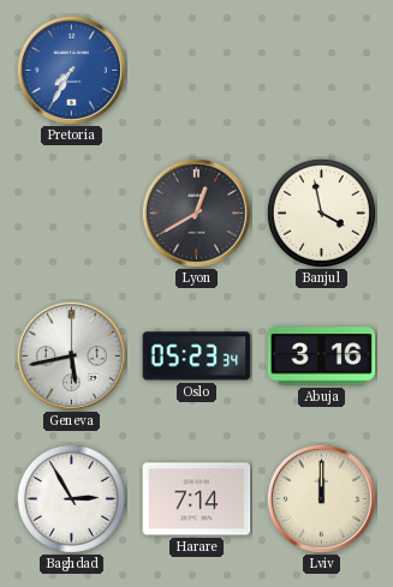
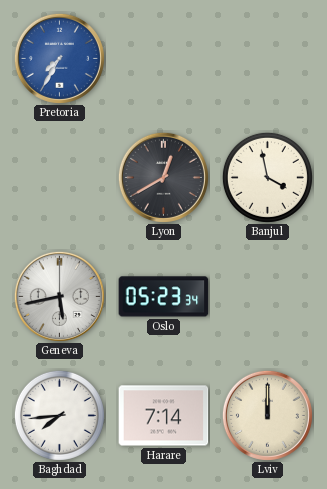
Abuja: 3:16 -> none (322, 357)
Baghdad: 2:55 -> 7:44 (59, 415)
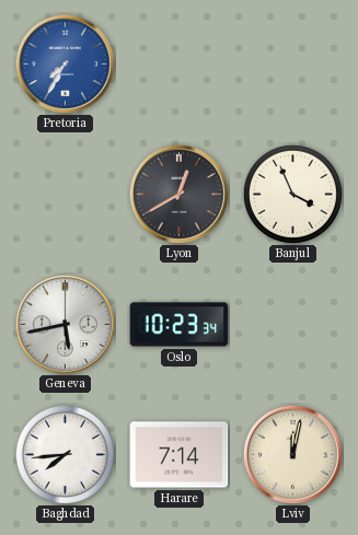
Banjul: 3:58 -> 3:56 (292, 194)
Oslo: 05:23 -> 10:23 (180, 325)
Lviv: 12:00 -> 12:02 (292, 454)
